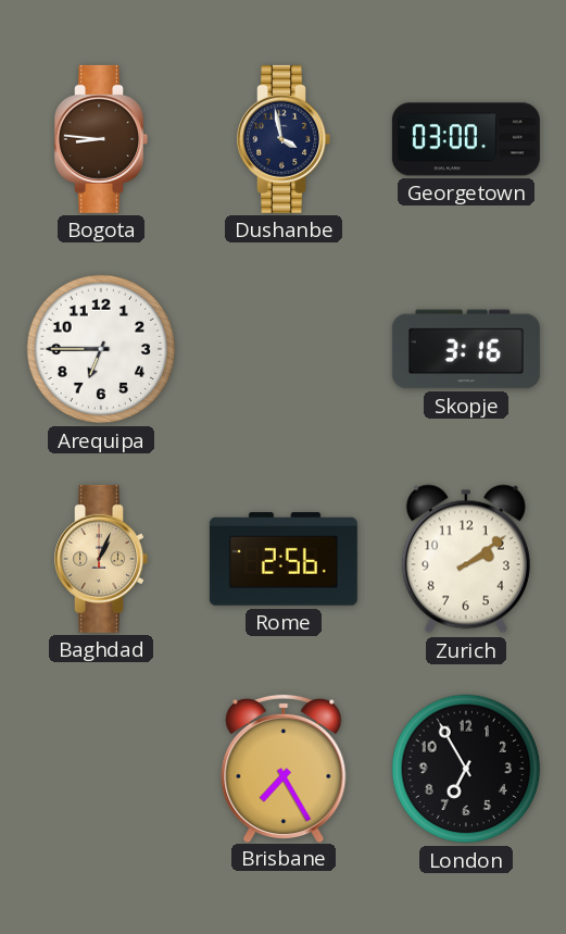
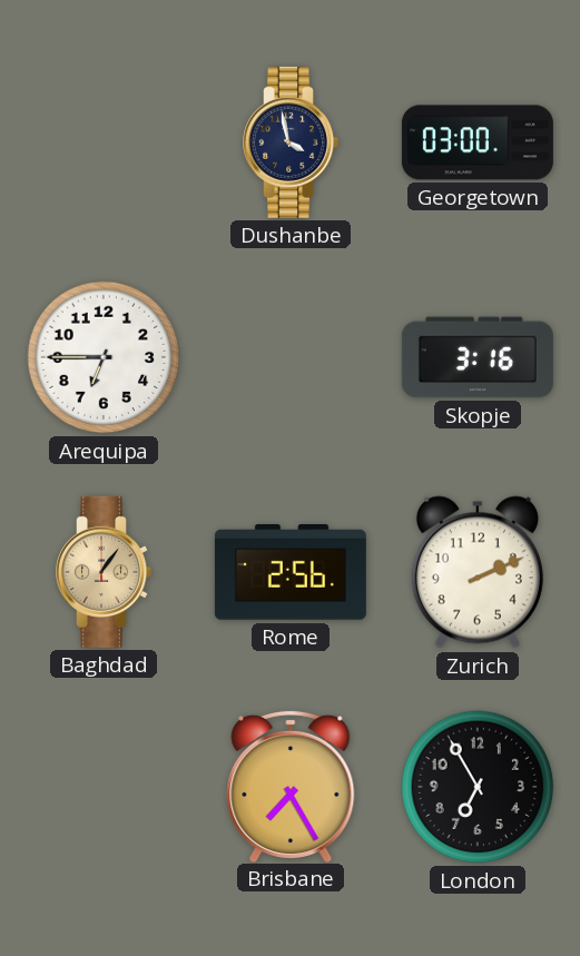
Bogota: 8:46 -> none (101, 139)
Baghdad: 1:04 -> 1:06 (104, 572)
Zurich: 2:09 -> 2:11 (478, 572)
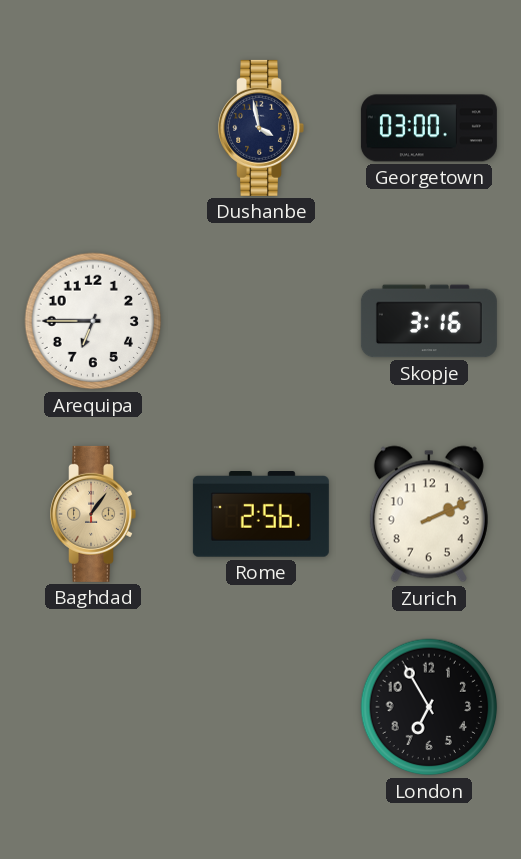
Brisbane: 7:25 -> none (291, 786)
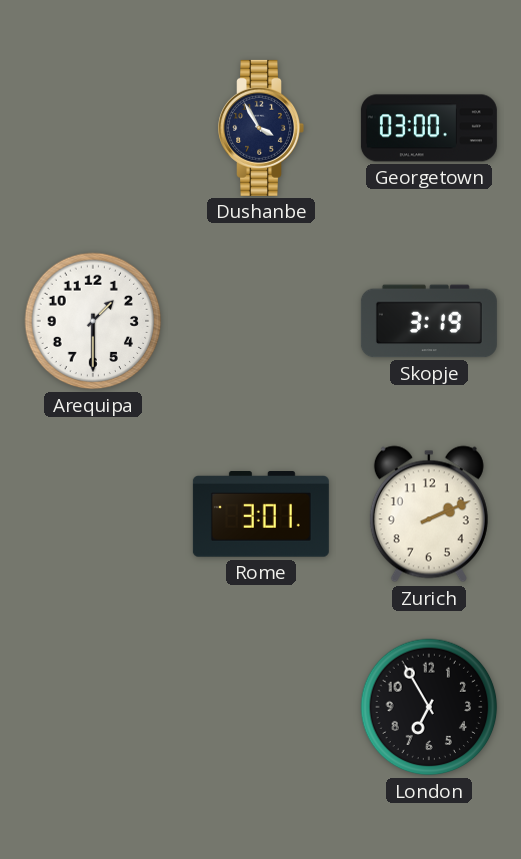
Dushanbe: 3:58 -> 3:55 (261, 128)
Arequipa: 6:45 -> 1:30 (93, 321)
Skopje: 3:16 -> 3:19 (429, 321)
Baghdad: 1:06 -> none (93, 514)
Rome: 2:56 -> 3:01 (261, 514)
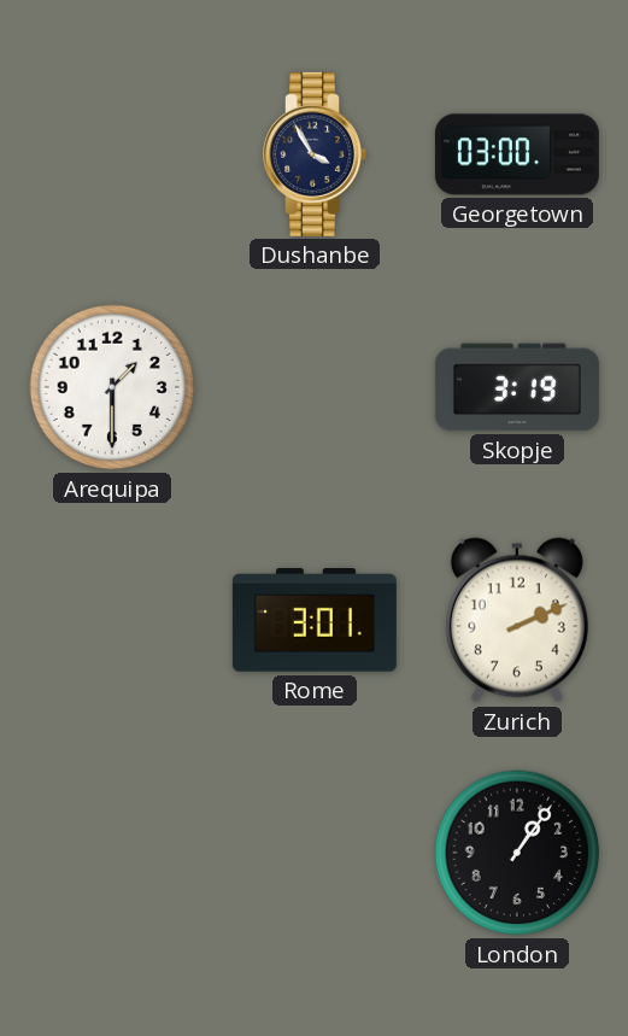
London: 6:55 -> 1:06 (517, 853)
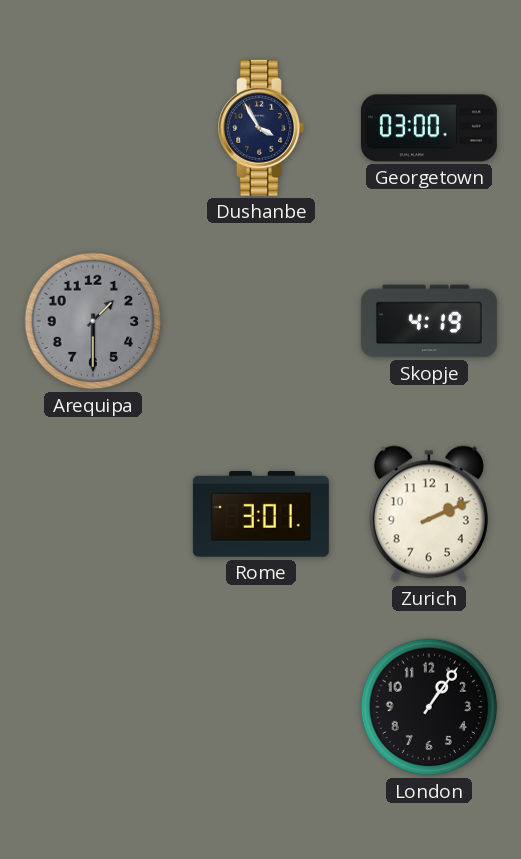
Arequipa dial: white -> grey (93, 321)
Skopje: 3:19 -> 4:19 (429, 321)
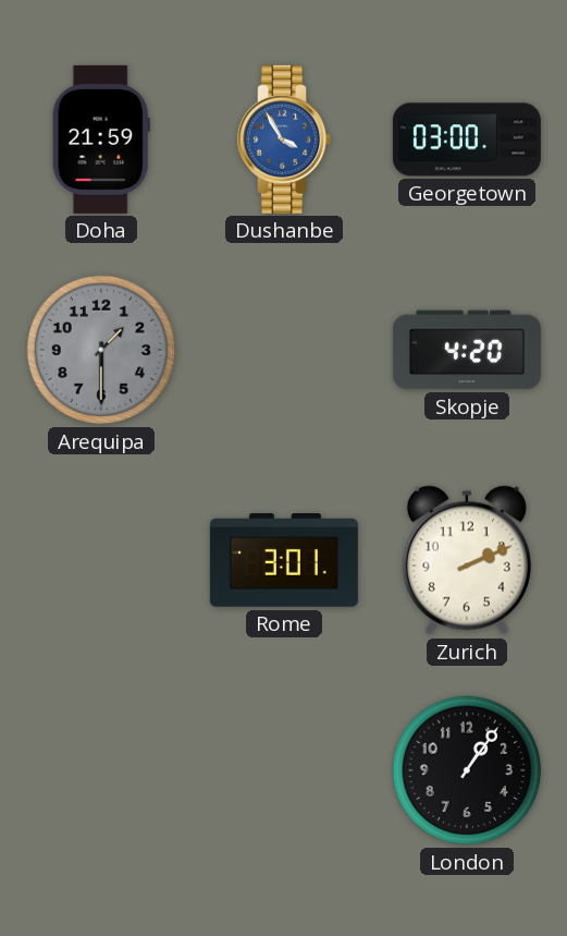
Doha: none -> 21:59 (101, 139)
Dushanbe dial: navy -> blue (284, 139)
Skopje: 4:19 -> 4:20 (467, 350)
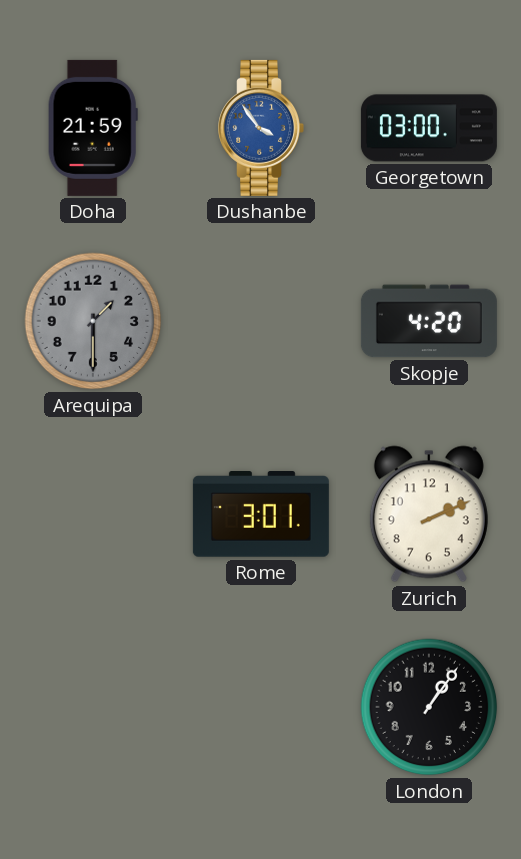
Dushanbe: 3:55 -> 3:54 (261, 128)
